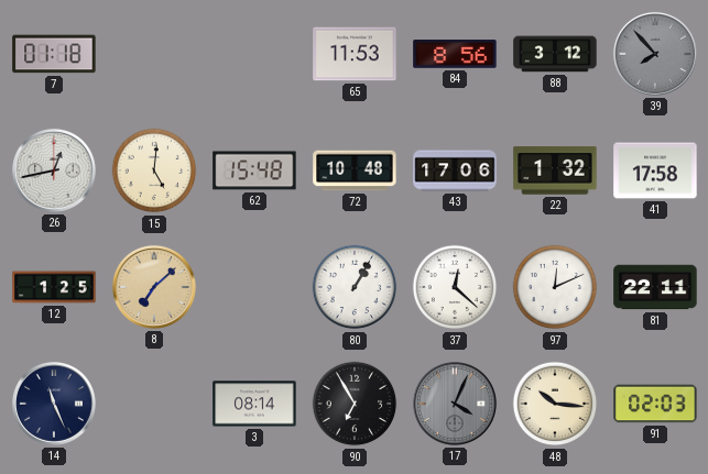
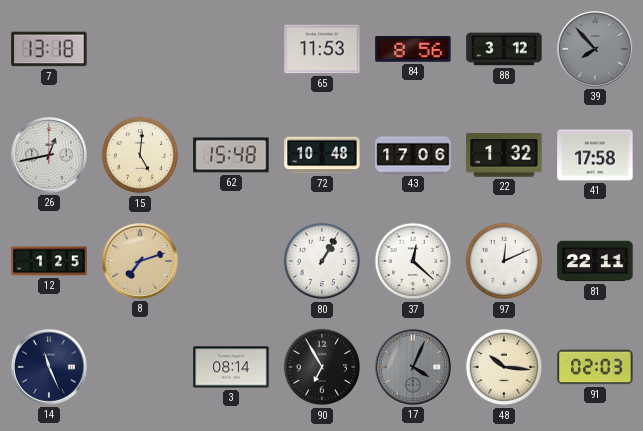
7: 01:18 -> 13:18 (49, 49)
8: 7:08 -> 7:12 (140, 261)
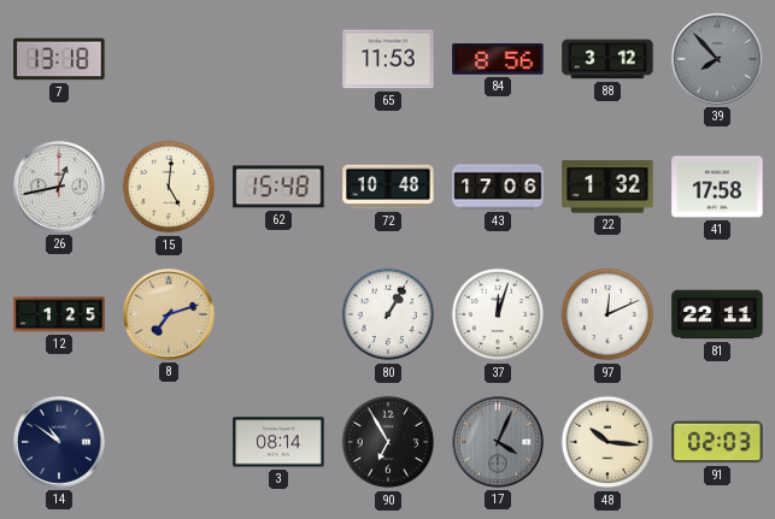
37: 12:22 -> 12:03 (498, 314)
14: 11:26 -> 10:51 (59, 442)
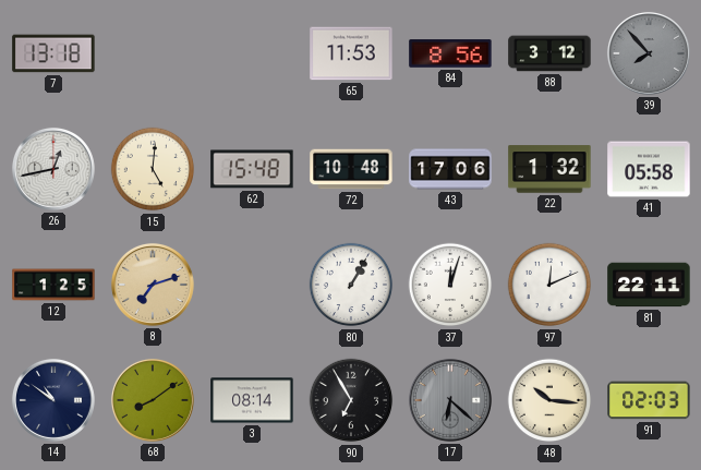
41: 17:58 -> 05:58 (649, 169)
68: none -> 8:09 (153, 400)
17: 4:04 -> 6:22 (450, 400)
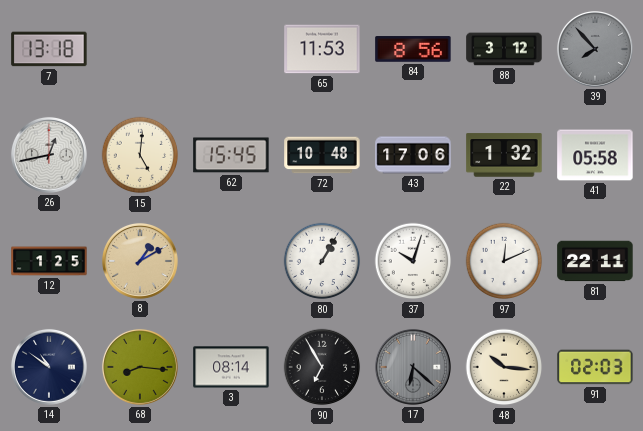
62: 15:48 -> 15:45 (231, 155)
8: 7:12 -> 1:10 (140, 261)
37: 12:03 -> 10:03 (413, 261)
68: 8:09 -> 8:16 (140, 367)
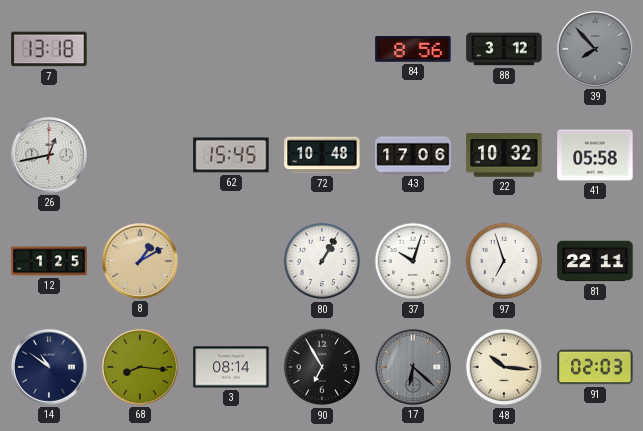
65: 11:53 -> none (322, 49)
15: 5:01 -> none (140, 155)
22: 1:32 -> 10:32 (504, 155)
97: 12:11 -> 6:57 (504, 261)
